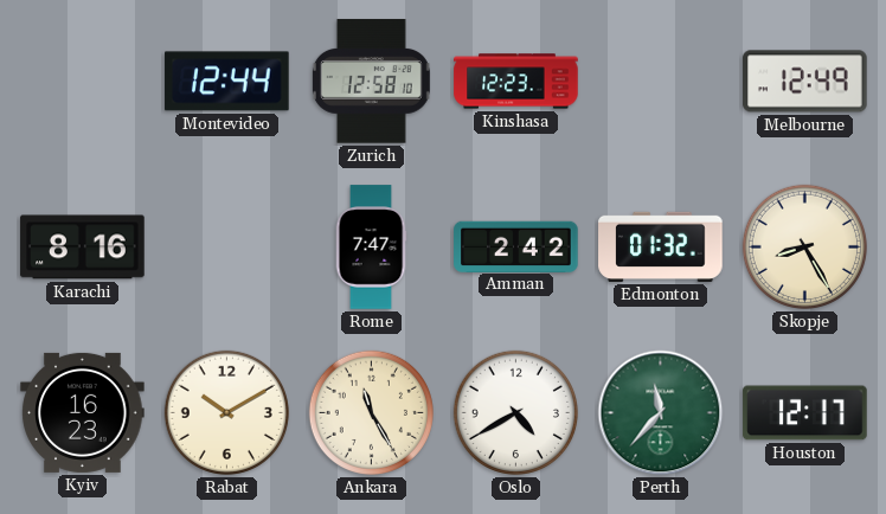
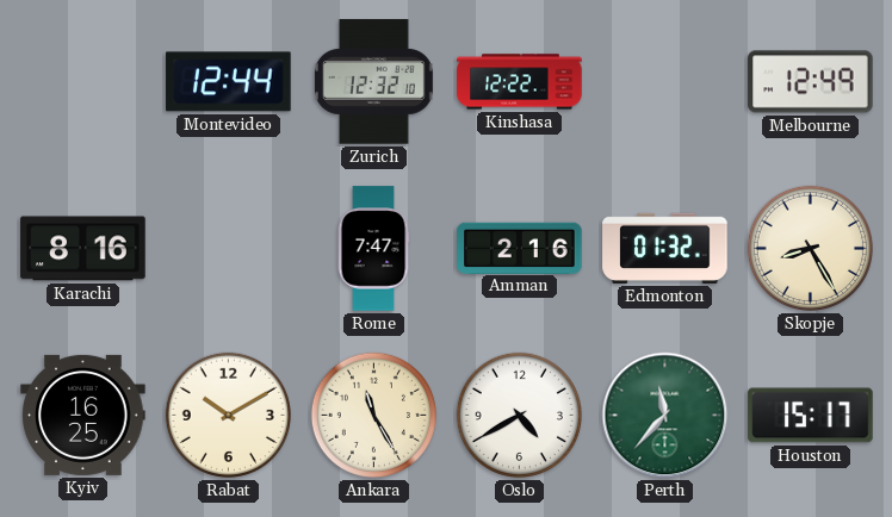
Zurich: 12:58 -> 12:32 (373, 82)
Kinshasa: 12:23 -> 12:22 (520, 82)
Amman: 2:42 -> 2:16 (520, 248)
Kyiv: 16:23 -> 16:25 (83, 415)
Houston: 12:17 -> 15:17 (811, 416)
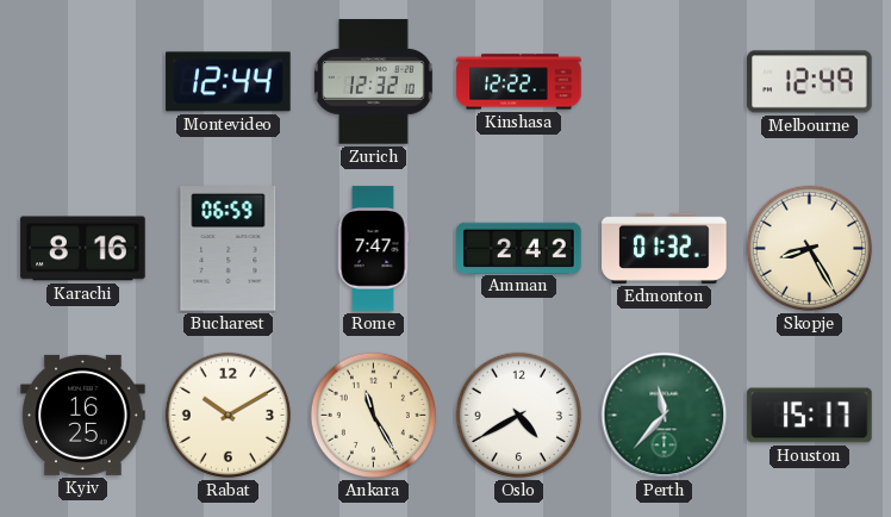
Bucharest: none -> 06:59 (229, 249)
Amman: 2:16 -> 2:42 (519, 248)
